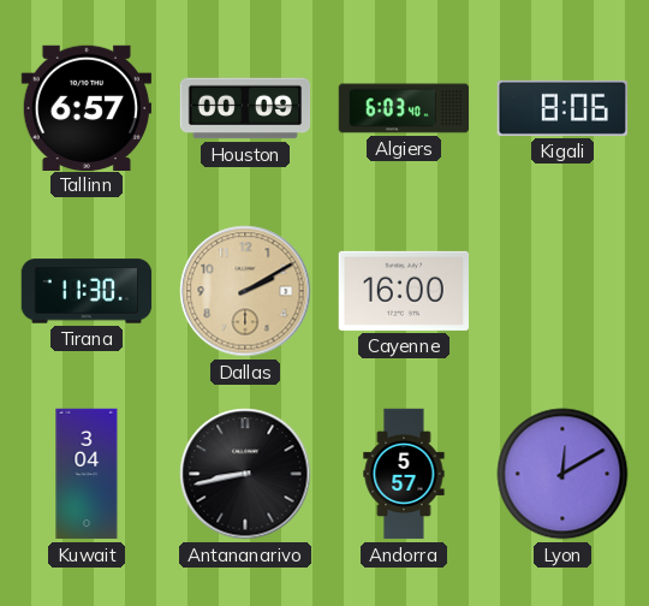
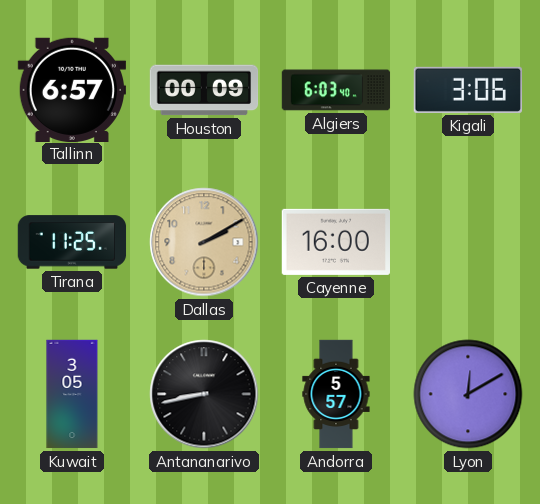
Kigali: 8:06 -> 3:06 (467, 90)
Tirana: 11:30 -> 11:25 (72, 242)
Kuwait: 3:04 -> 3:05 (72, 394)
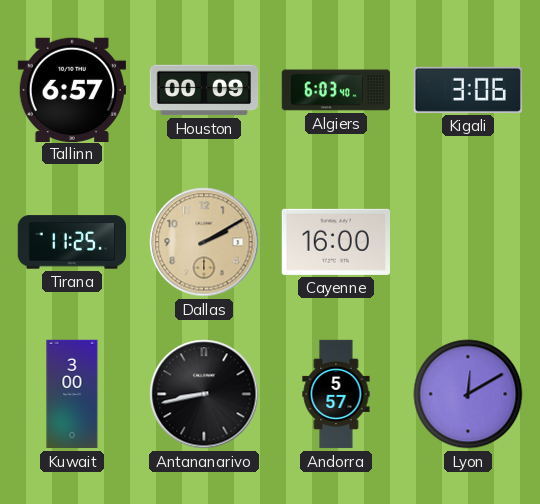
Kuwait: 3:05 -> 3:00 (72, 394)
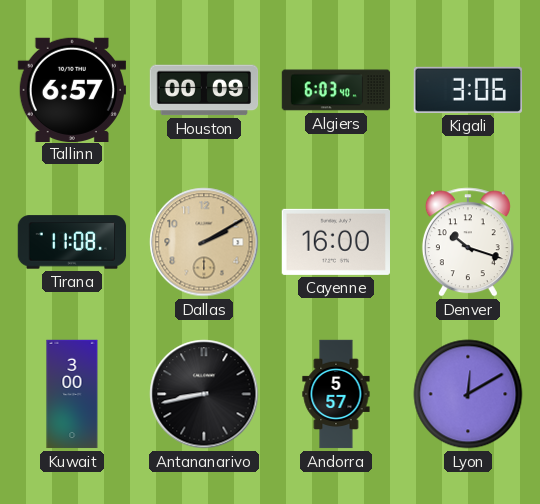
Tirana: 11:25 -> 11:08 (72, 242)
Denver: none -> 10:18 (468, 242)
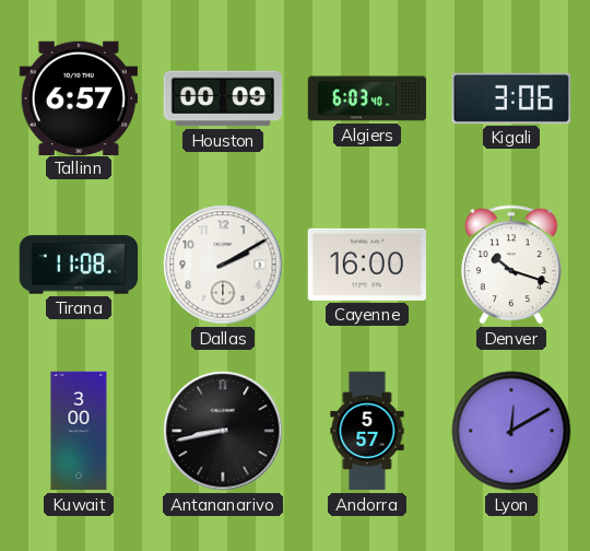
Dallas dial: champagne -> white (223, 265)
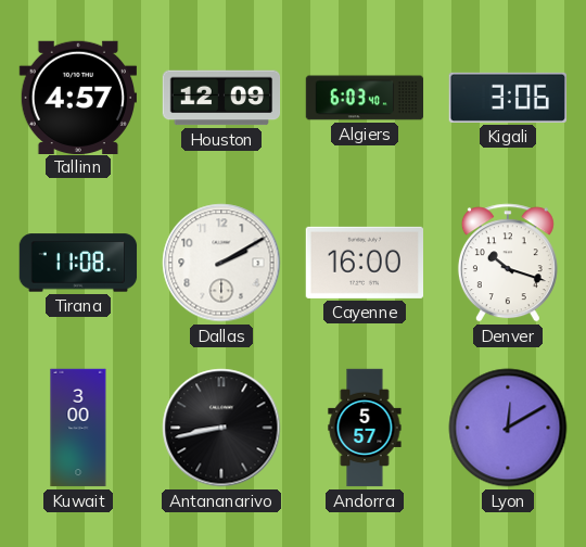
Tallinn: 6:57 -> 4:57 (77, 97)
Houston: 00:09 -> 12:09 (221, 98)
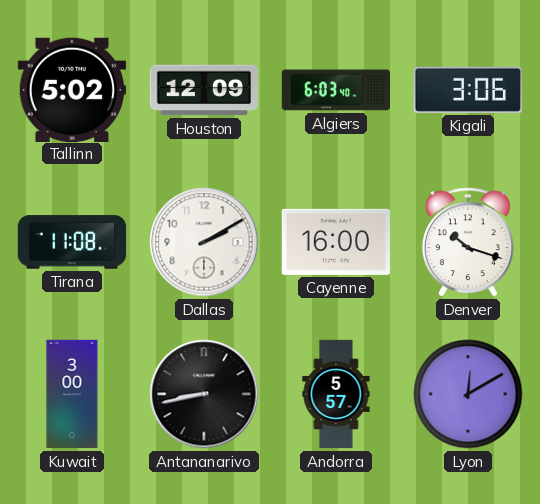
Tallinn: 4:57 -> 5:02 (71, 89)
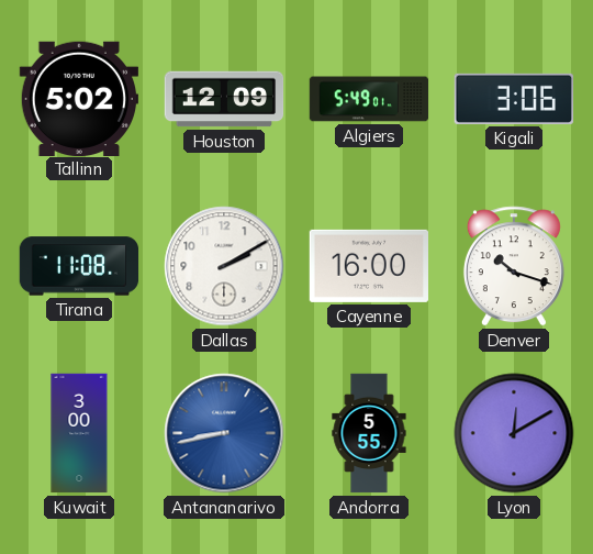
Algiers: 6:03 -> 5:49 (369, 99)
Antananarivo dial: black -> blue (224, 433)
Andorra: 5:57 -> 5:55 (369, 433)
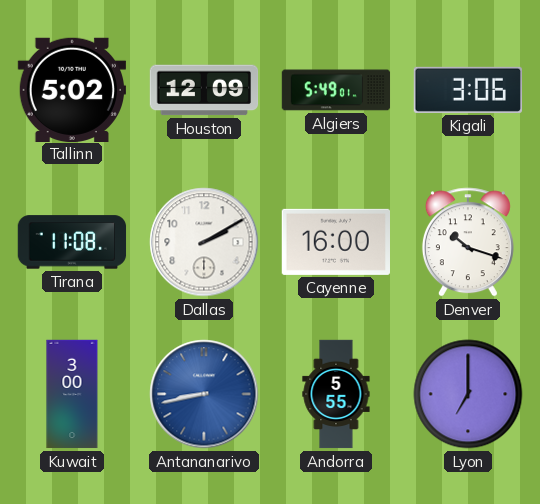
Lyon: 12:10 -> 7:00 (468, 394)
